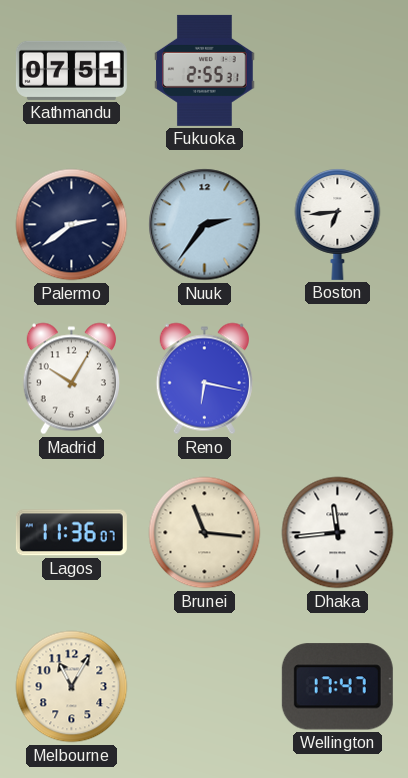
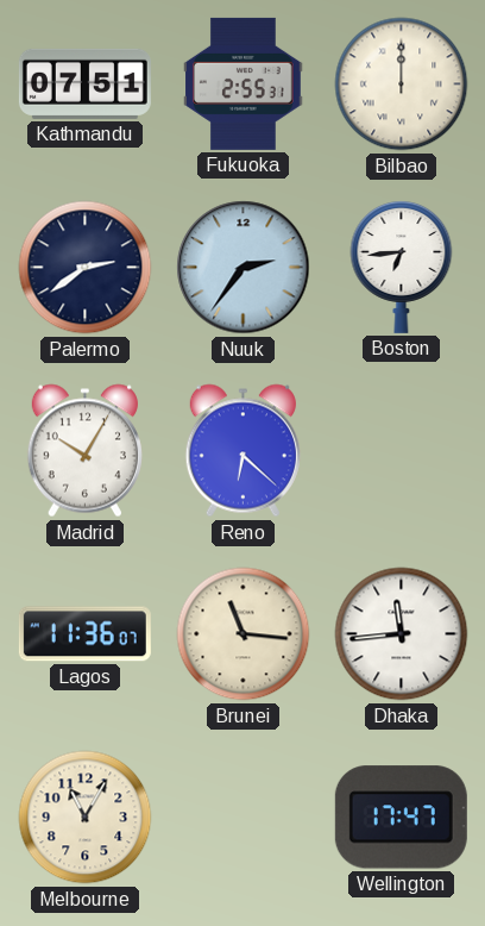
Bilbao: none -> 12:00 (402, 85)
Reno: 6:17 -> 6:22 (242, 451)
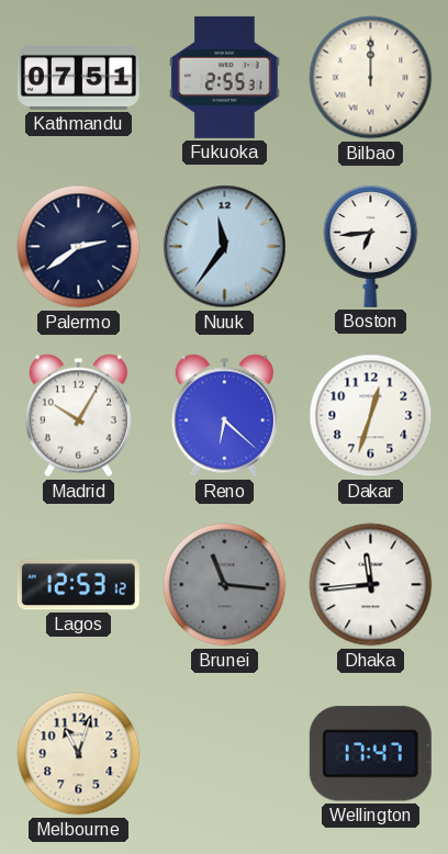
Nuuk: 2:36 -> 11:36 (225, 247)
Dakar: none -> 12:33 (371, 416)
Lagos: 11:36 -> 12:53 (78, 585)
Brunei dial: cream -> grey (225, 585)
Melbourne: 11:05 -> 11:03 (79, 754)
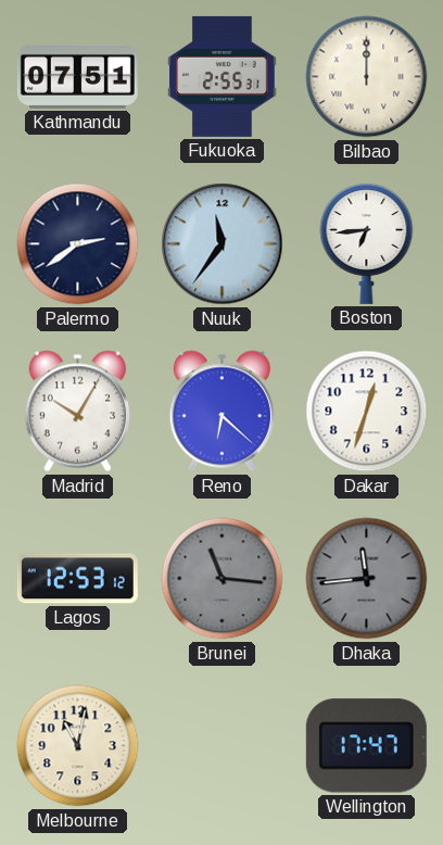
Dhaka dial: white -> grey (367, 579)
Melbourne: 11:03 -> 11:02 (78, 746)
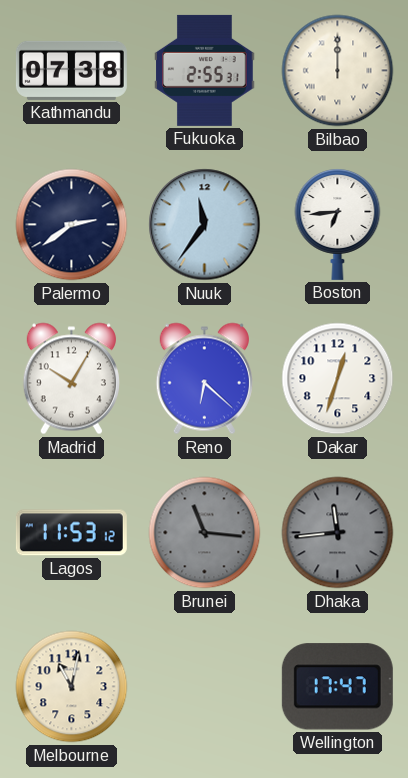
Kathmandu: 07:51 -> 07:38 (71, 70)
Lagos: 12:53 -> 11:53 (71, 533)
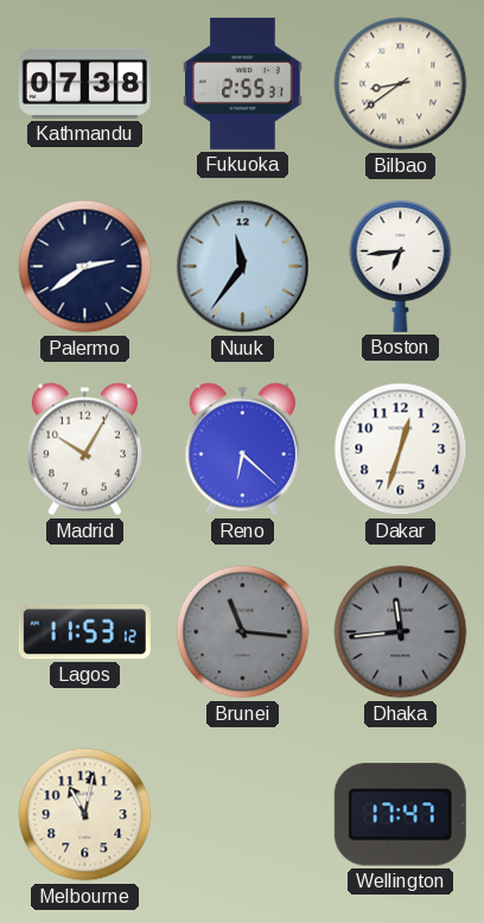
Bilbao: 12:00 -> 8:39 (401, 84)
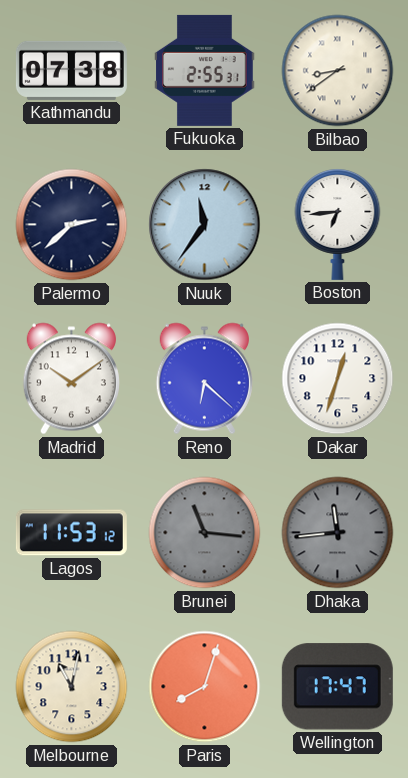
Palermo: 2:39 -> 2:38 (72, 225)
Madrid: 10:05 -> 10:09 (71, 379)
Paris: none -> 8:03 (205, 687)
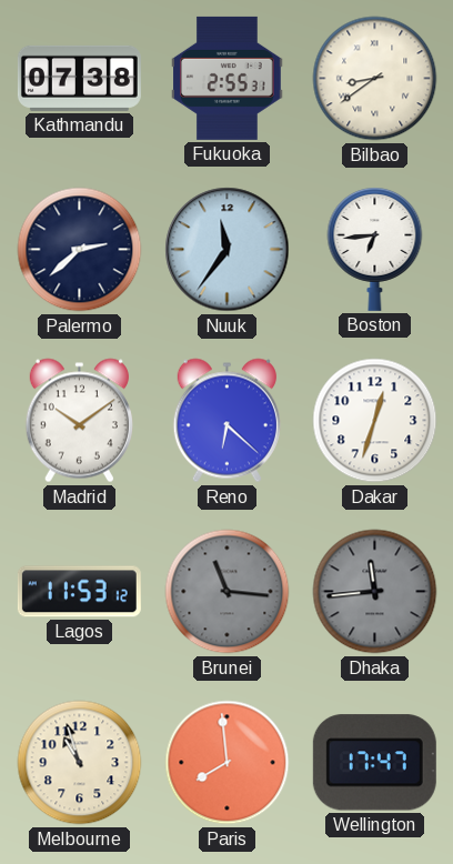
Melbourne: 11:02 -> 10:57 (80, 763)
Paris: 8:03 -> 7:59 (228, 763)
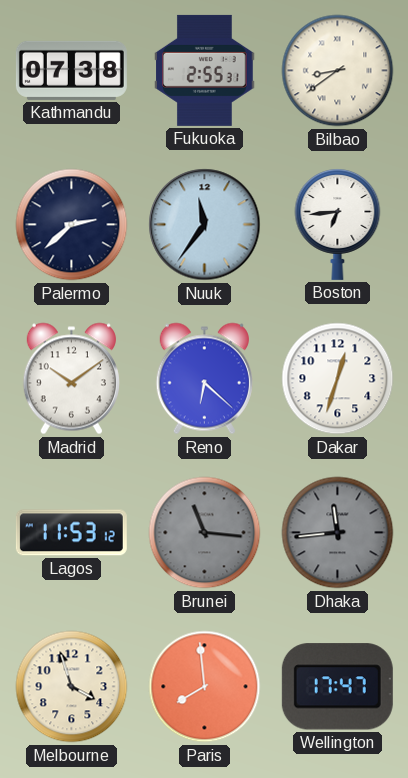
Melbourne: 10:57 -> 3:57 (72, 687)
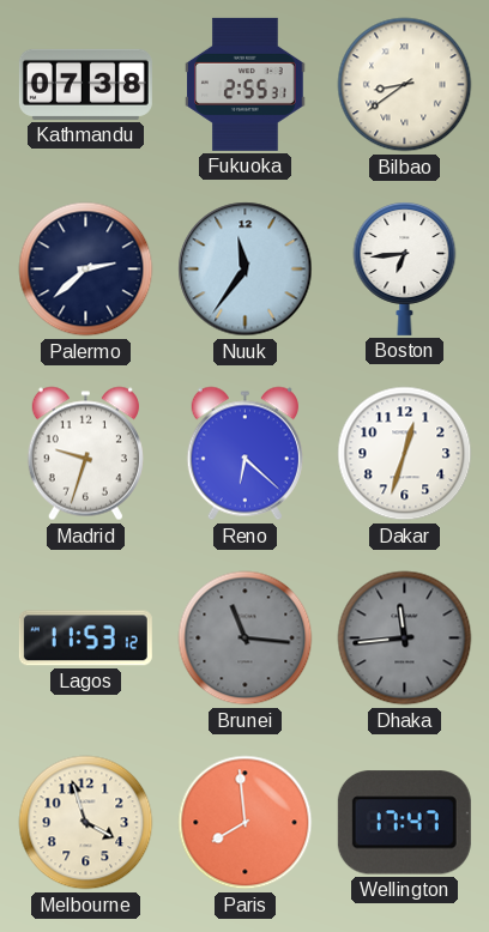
Madrid: 10:09 -> 9:33 (85, 454)
